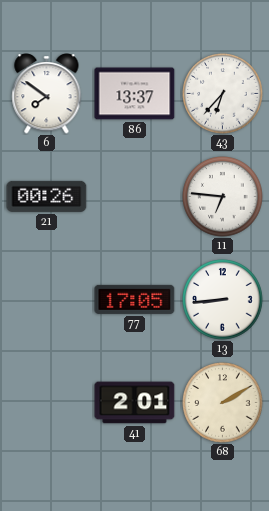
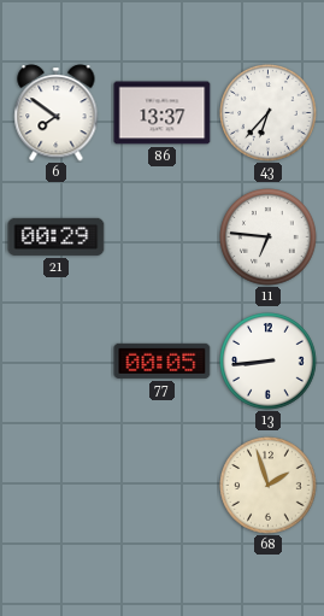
21: 00:26 -> 00:29 (57, 236)
77: 17:05 -> 00:05 (163, 360)
41: 2:01 -> none (135, 403)
68: 2:10 -> 1:57 (269, 486)
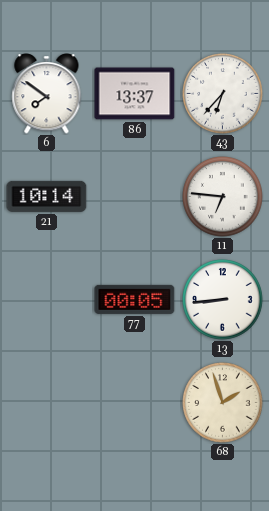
21: 00:29 -> 10:14 (47, 196)
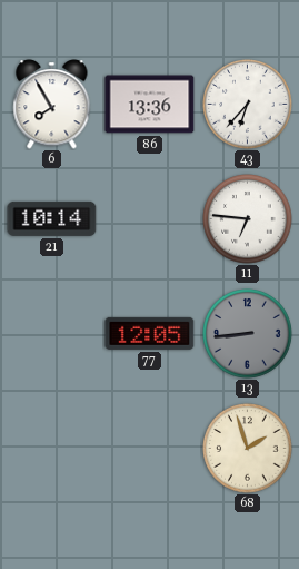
6: 7:51 -> 7:55 (52, 105)
86: 13:37 -> 13:36 (150, 105)
77: 00:05 -> 12:05 (150, 333)
13 dial: white -> grey (248, 334)
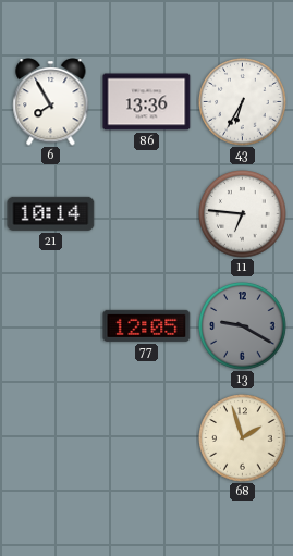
43: 6:37 -> 6:35 (243, 102)
13: 8:44 -> 9:20 (243, 326)
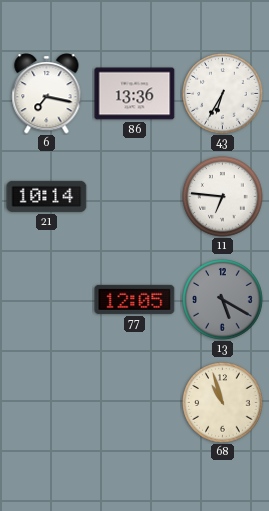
6: 7:55 -> 7:17 (47, 94)
13: 9:20 -> 5:20 (223, 300)
68: 1:57 -> 10:57 (223, 403)
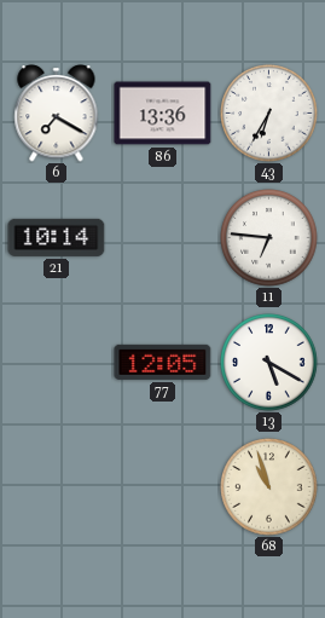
6: 7:17 -> 7:20 (57, 114)
13 dial: grey -> white (269, 363)
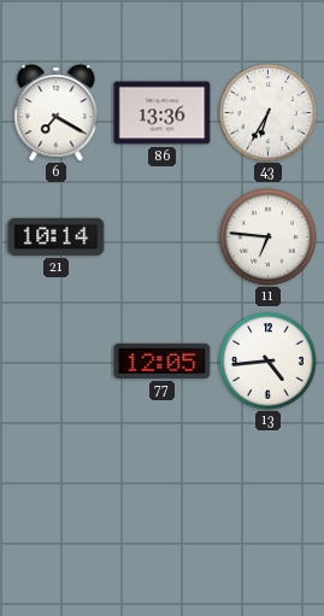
13: 5:20 -> 4:44 (269, 362)
68: 10:57 -> none (269, 487)
